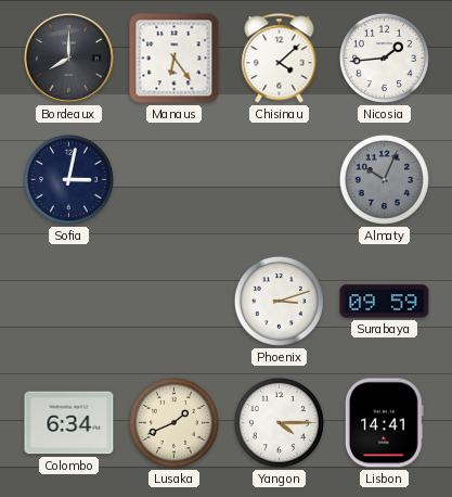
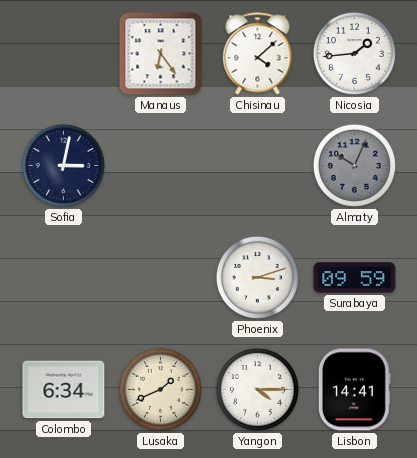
Bordeaux: 8:00 -> none (69, 59)
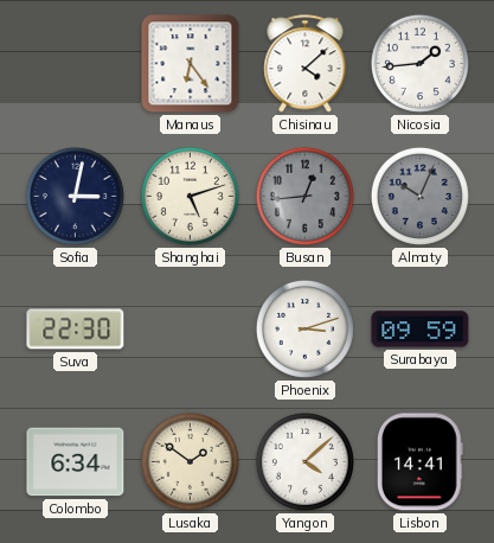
Shanghai: none -> 5:12 (190, 196)
Busan: none -> 12:44 (304, 196)
Suva: none -> 22:30 (76, 330)
Lusaka: 1:41 -> 1:51 (190, 461)
Yangon: 4:15 -> 4:08 (304, 461)
